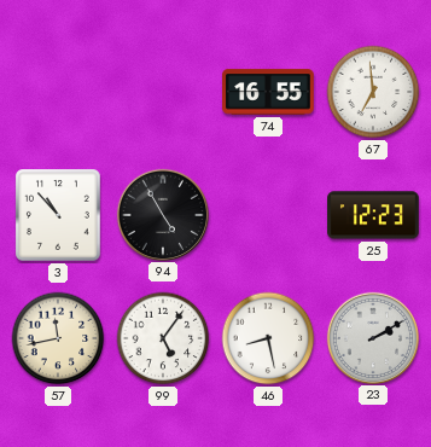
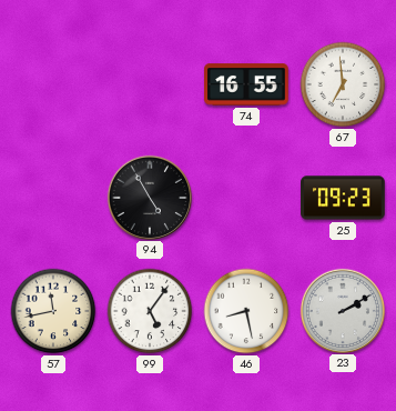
3: 10:53 -> none (58, 215)
25: 12:23 -> 09:23 (343, 198)
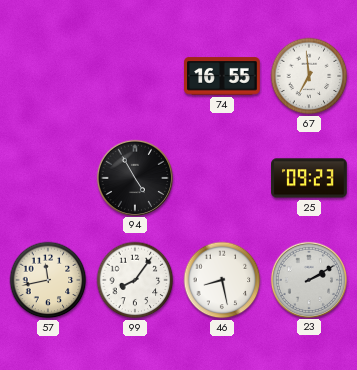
99: 5:06 -> 8:06 (135, 280)
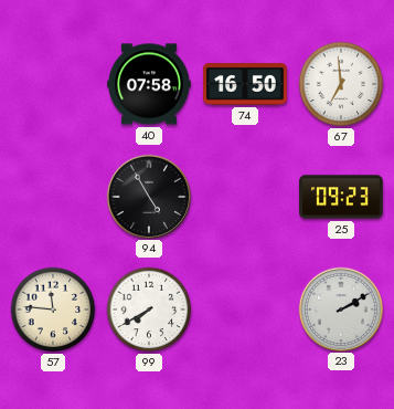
40: none -> 07:58 (149, 84)
74: 16:55 -> 16:50 (245, 84)
57: 11:43 -> 11:46 (53, 310)
99: 8:06 -> 7:40 (149, 310)
46: 8:28 -> none (222, 280)
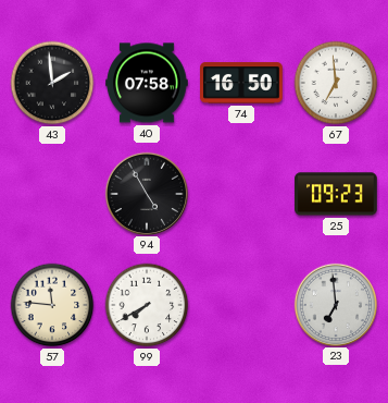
43: none -> 1:59 (52, 83)
23: 2:10 -> 6:59 (335, 304)
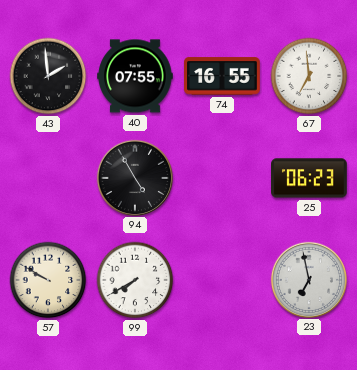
40: 07:58 -> 07:55 (135, 76)
74: 16:50 -> 16:55 (222, 76)
25: 09:23 -> 06:23 (309, 178)
57: 11:46 -> 9:50 (48, 280)
23: 6:59 -> 6:58 (308, 279)
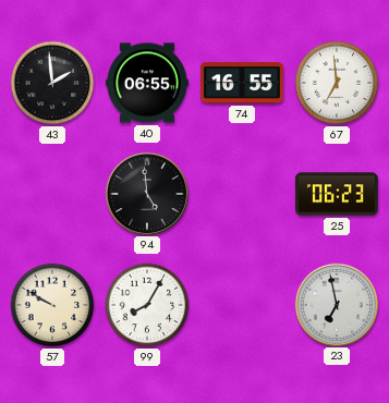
40: 07:55 -> 06:55 (147, 83)
94: 4:55 -> 4:59 (146, 193)
99: 7:40 -> 8:05 (147, 305)
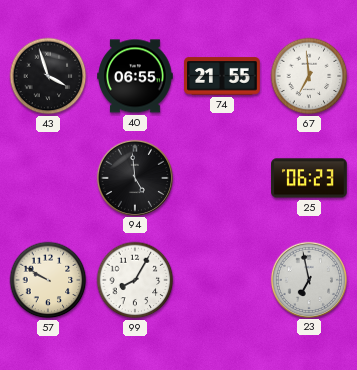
43: 1:59 -> 3:57 (48, 76)
74: 16:55 -> 21:55 (222, 76)
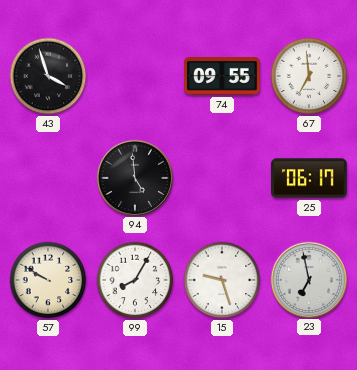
40: 06:55 -> none (135, 76)
74: 21:55 -> 09:55 (222, 76)
25: 06:23 -> 06:17 (309, 178)
15: none -> 9:27 (222, 280)
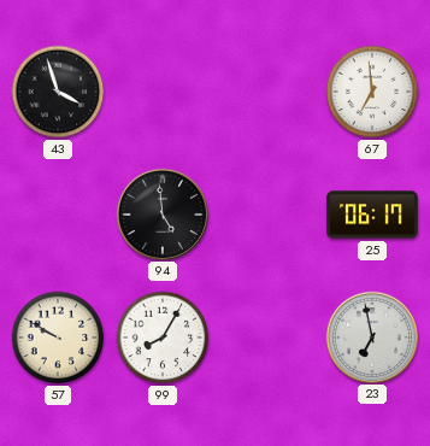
74: 09:55 -> none (222, 76)
15: 9:27 -> none (222, 280)
